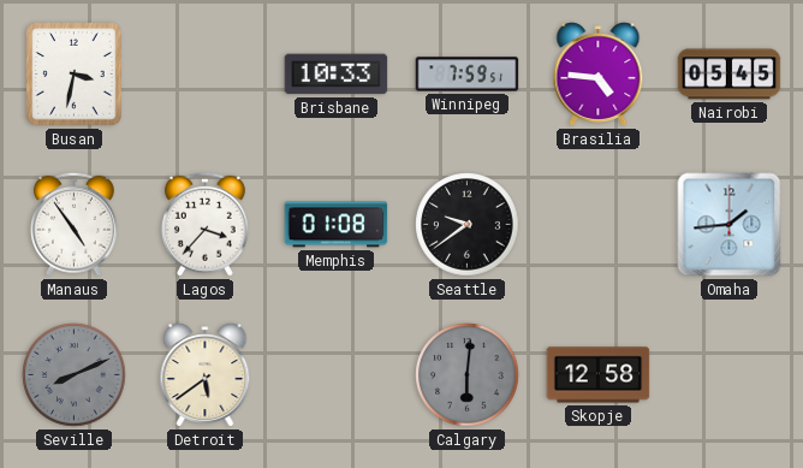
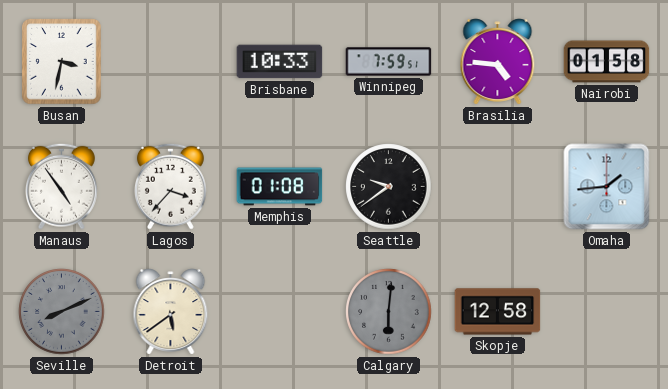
Nairobi: 05:45 -> 01:58 (607, 62)
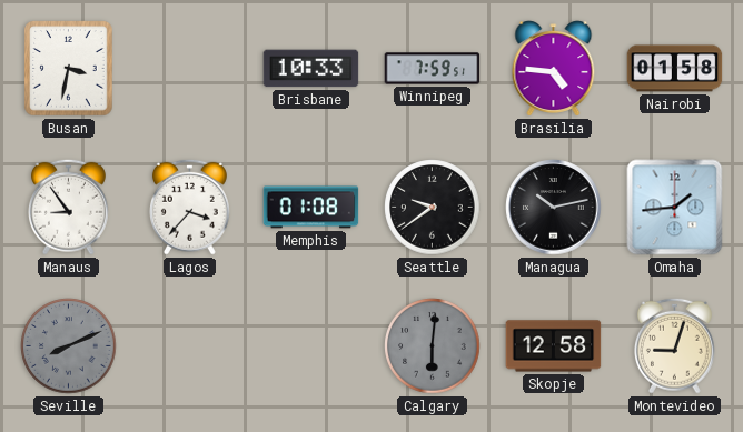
Manaus: 4:54 -> 8:54 (68, 207)
Managua: none -> 10:13 (554, 208)
Detroit: 5:39 -> none (171, 312)
Montevideo: none -> 9:03 (674, 345)
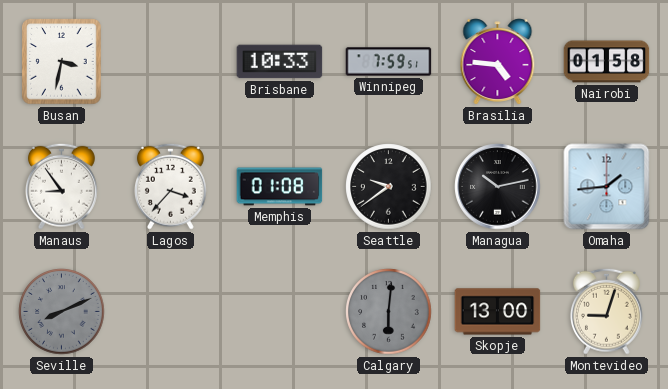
Skopje: 12:58 -> 13:00 (498, 312)
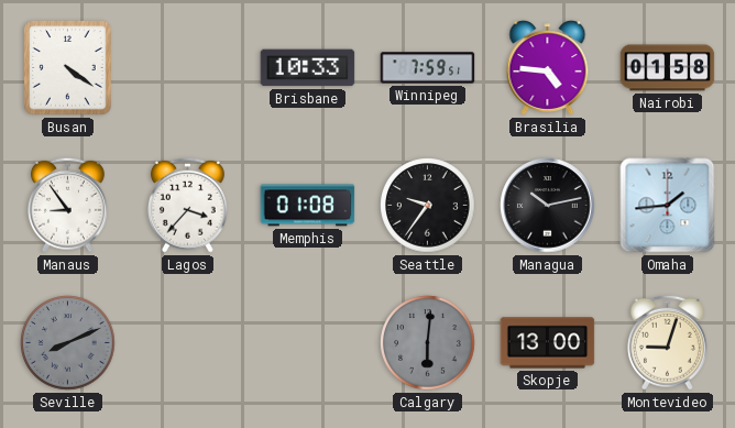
Busan: 3:32 -> 4:21 (68, 68)
Seattle: 9:39 -> 9:36 (428, 206)
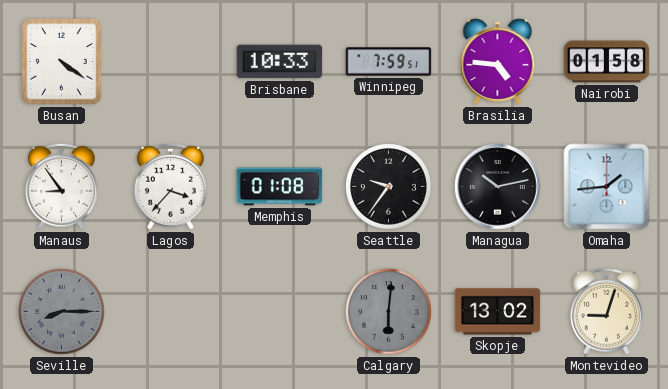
Seville: 8:11 -> 8:15 (62, 312)
Skopje: 13:00 -> 13:02 (498, 312)
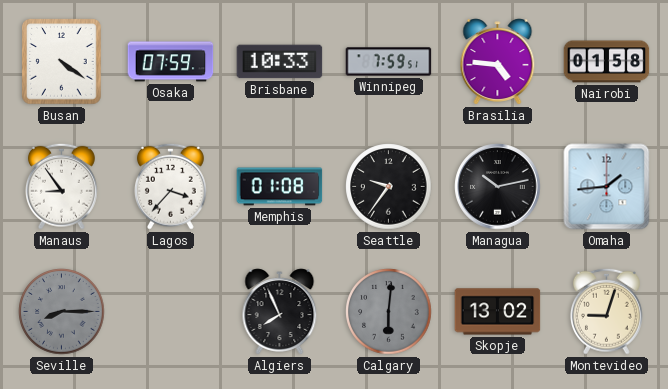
Osaka: none -> 07:59 (171, 62)
Algiers: none -> 7:56 (280, 312)
